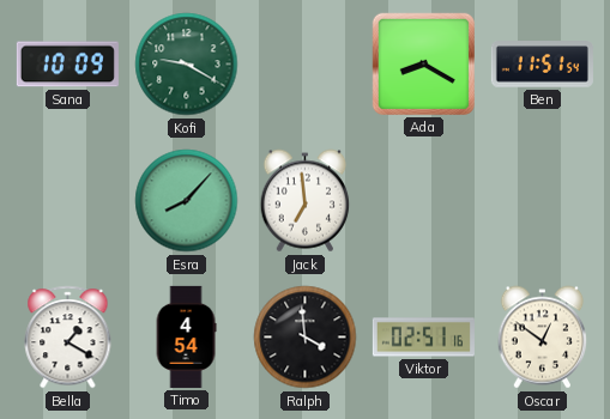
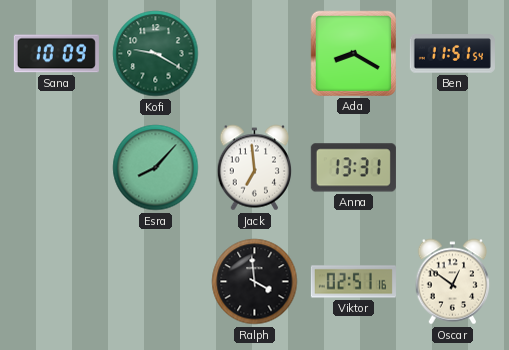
Anna: none -> 13:31 (353, 168)
Bella: 1:20 -> none (68, 338)
Timo: 4:54 -> none (186, 336)
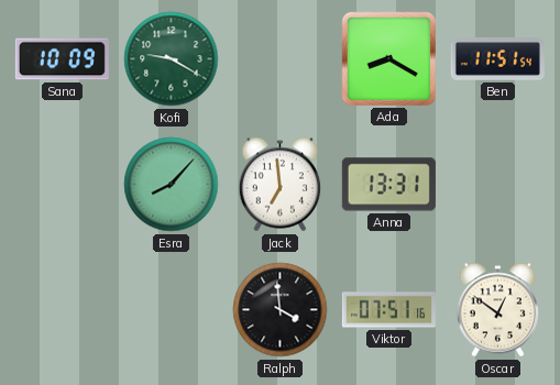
Viktor: 02:51 -> 07:51 (388, 310)
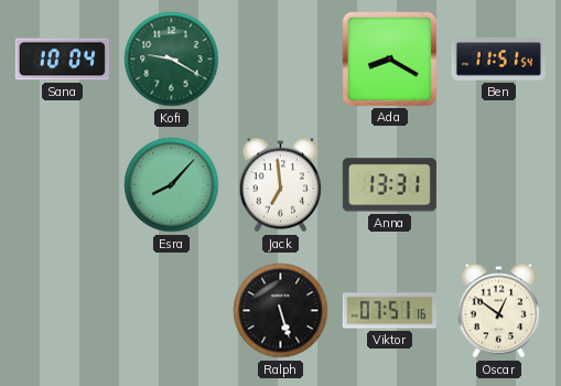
Sana: 10:09 -> 10:04 (62, 60)
Ralph: 3:59 -> 5:27 (281, 311)
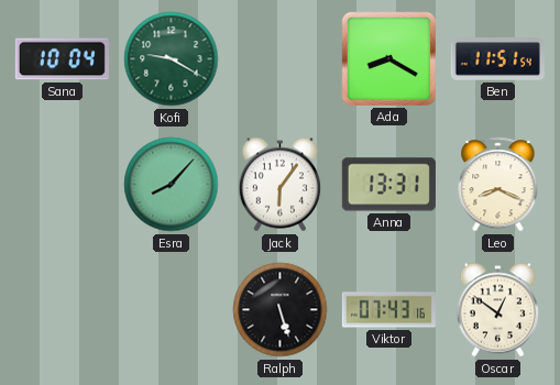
Jack: 6:59 -> 6:06 (281, 185)
Leo: none -> 8:19 (498, 185)
Viktor: 07:51 -> 07:43 (388, 310)
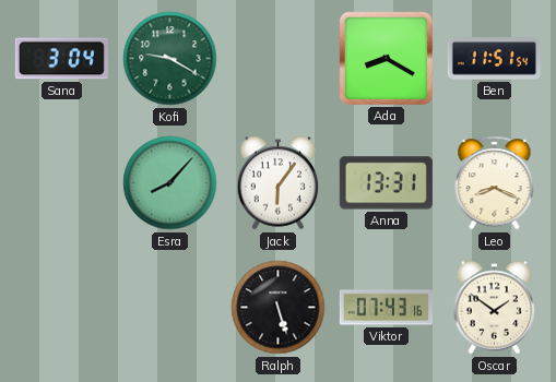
Sana: 10:04 -> 3:04 (61, 59)
Oscar: 12:51 -> 1:51 (495, 308)
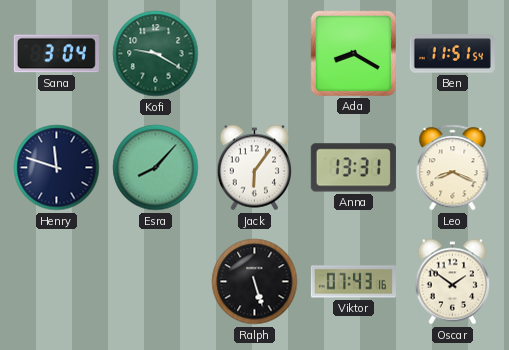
Henry: none -> 11:48 (57, 168)
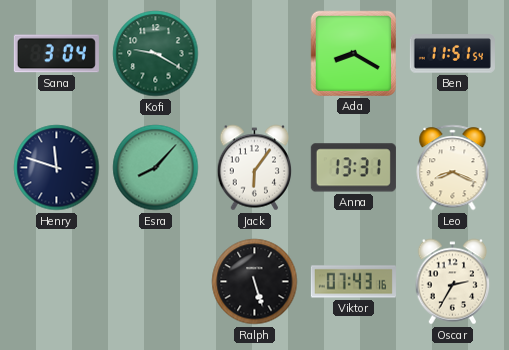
Oscar: 1:51 -> 2:35 (453, 282)
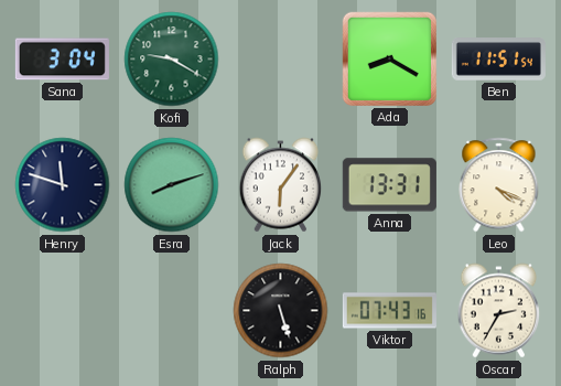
Esra: 8:07 -> 8:12 (172, 185)
Leo: 8:19 -> 4:19 (499, 185)
